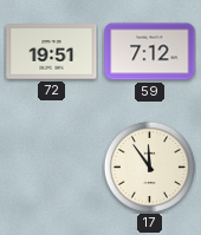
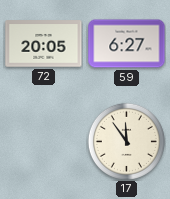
72: 19:51 -> 20:05 (44, 44)
59: 7:12 -> 6:27 (127, 44)
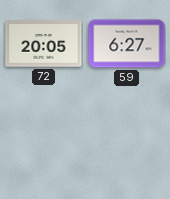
17: 11:54 -> none (126, 141)
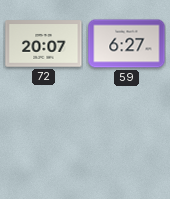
72: 20:05 -> 20:07 (44, 44)
